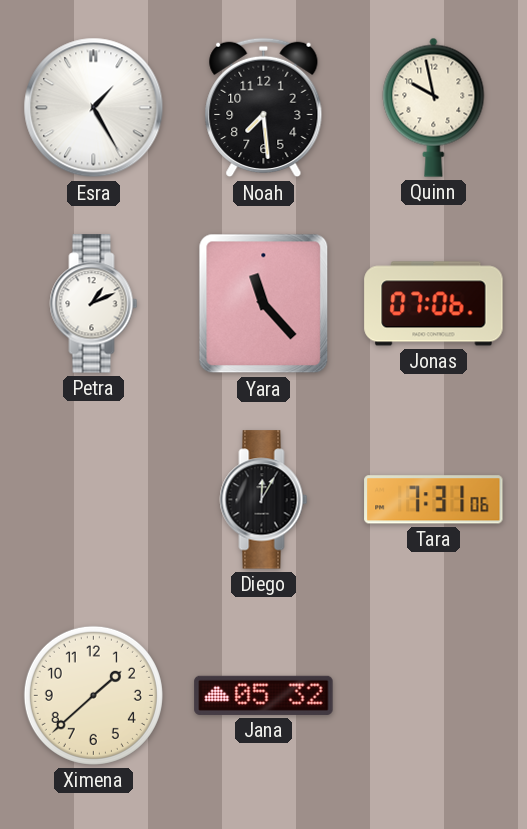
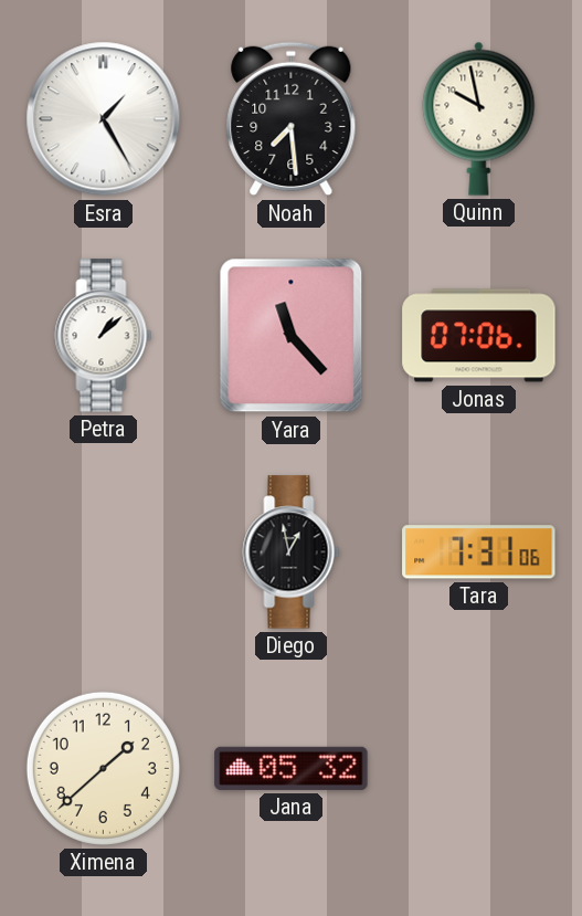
Petra: 1:11 -> 1:08 (104, 336)
Diego: 12:05 -> 12:58 (292, 552)
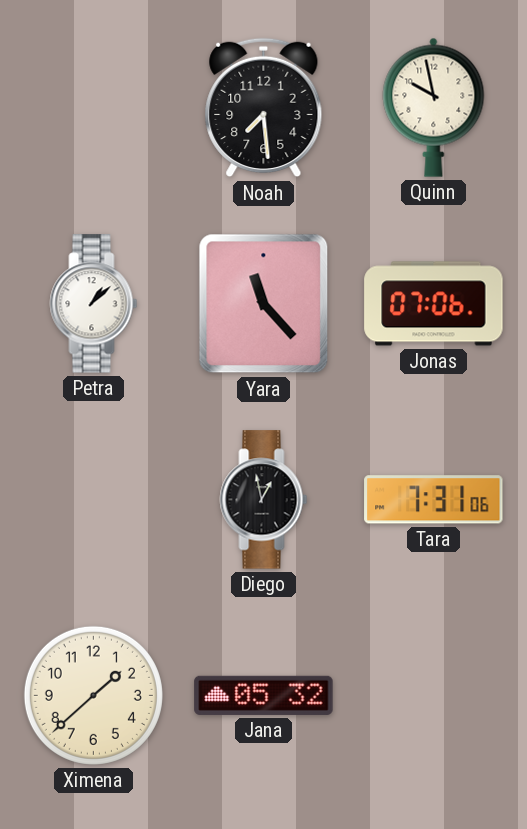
Esra: 1:25 -> none (104, 119)
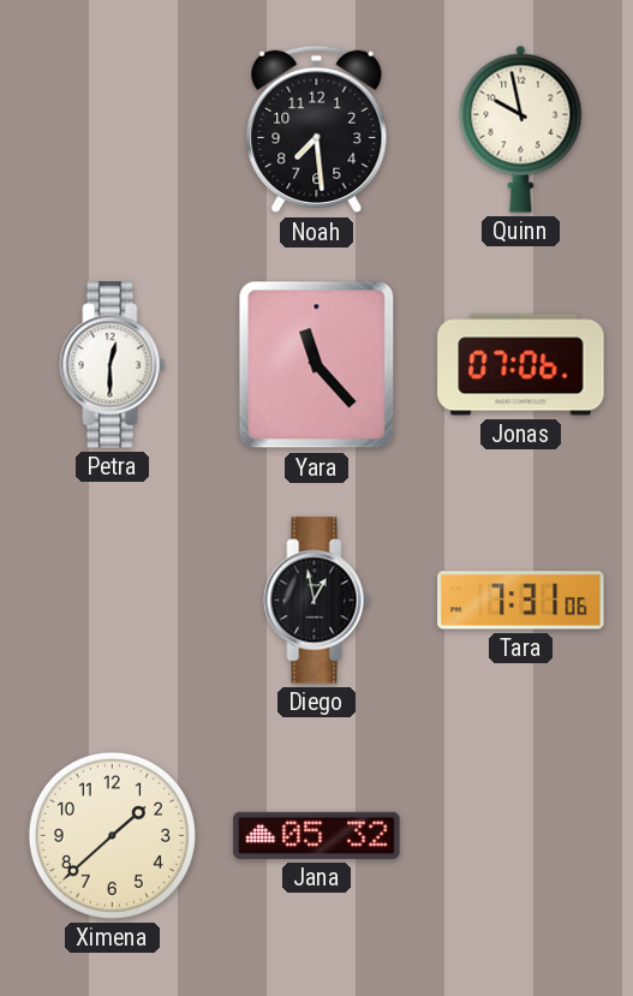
Petra: 1:08 -> 12:30 (113, 365)
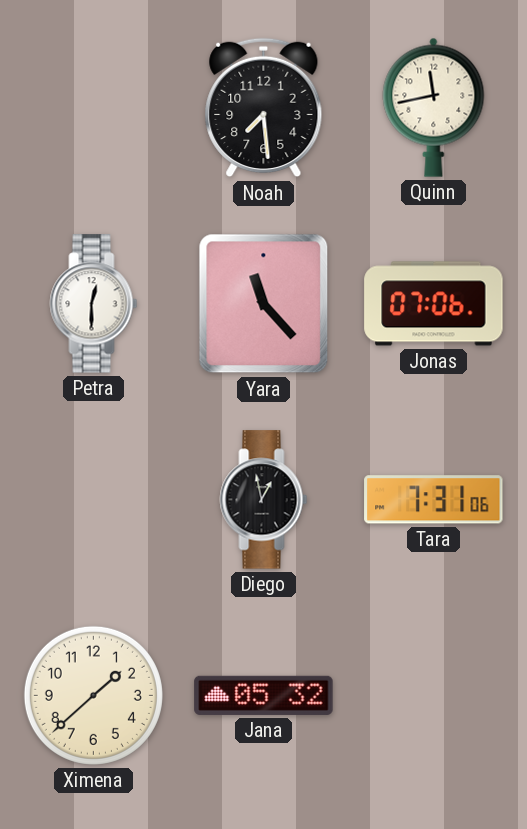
Quinn: 9:58 -> 11:43 (434, 107)
